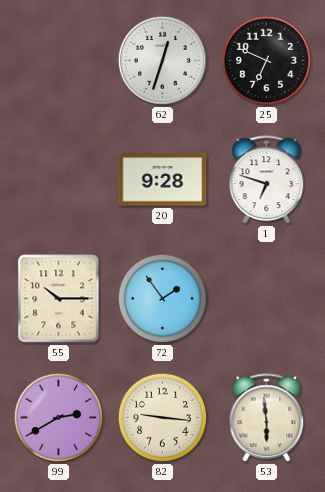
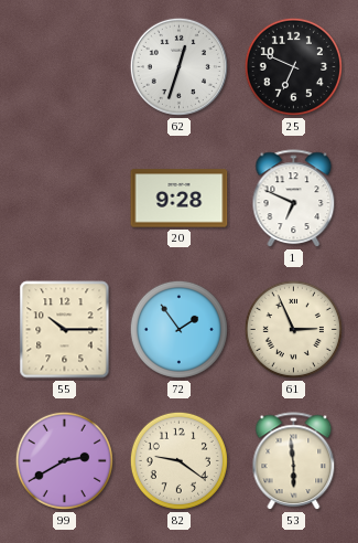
1: 6:48 -> 6:49 (294, 199)
61: none -> 2:56 (293, 329)
82: 9:16 -> 9:21 (178, 460)
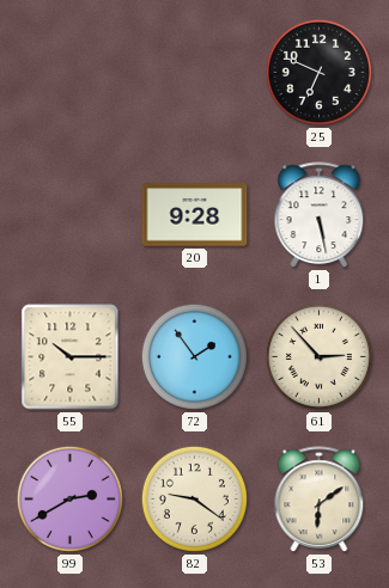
62: 12:33 -> none (178, 66)
1: 6:49 -> 5:28 (320, 215)
61: 2:56 -> 2:53 (318, 356)
53: 5:59 -> 6:09 (320, 500)
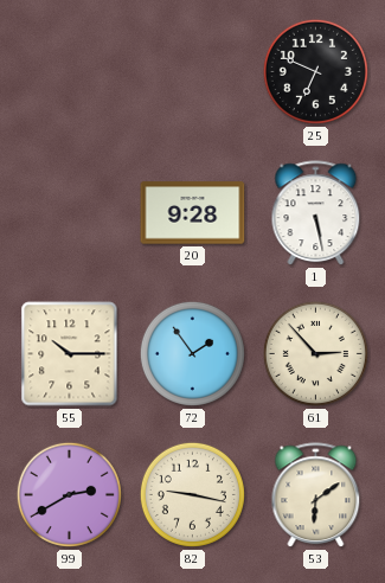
82: 9:21 -> 9:17 (192, 494)
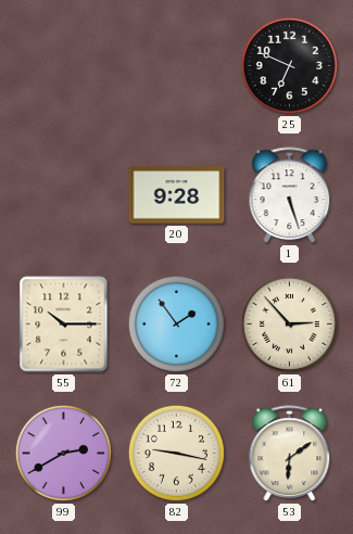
1: 5:28 -> 5:27 (290, 195)
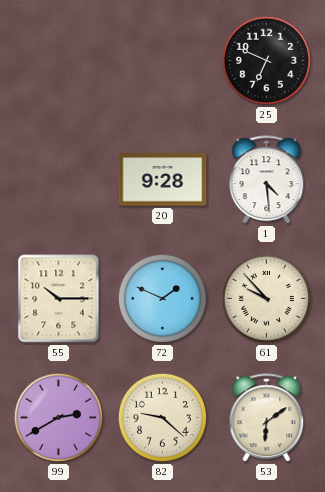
1: 5:27 -> 4:29 (267, 180)
72: 1:54 -> 1:49 (162, 298)
61: 2:53 -> 9:53 (266, 298)
82: 9:17 -> 9:22 (162, 417)
